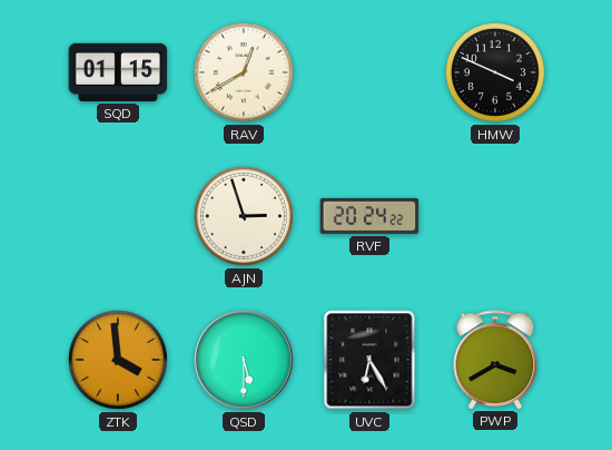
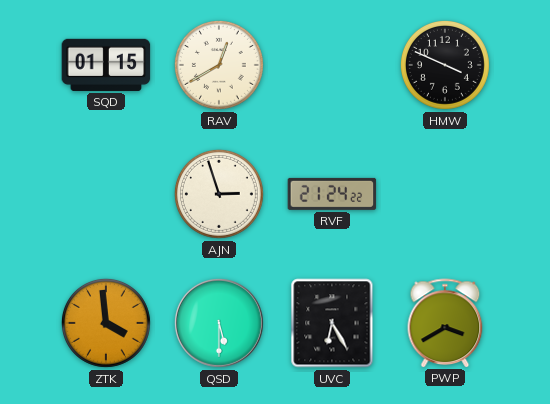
RVF: 20:24 -> 21:24 (332, 194)
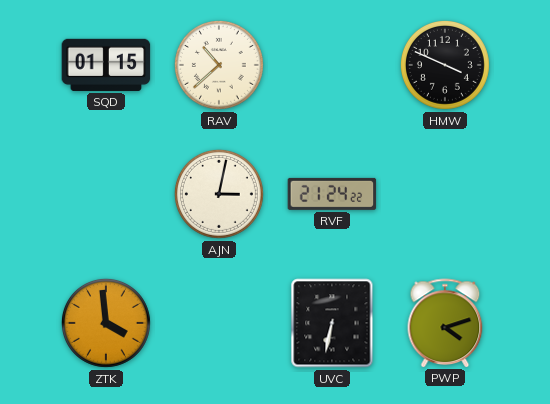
RAV: 12:40 -> 10:38 (219, 65)
AJN: 2:57 -> 3:02 (219, 194)
QSD: 5:30 -> none (219, 323)
UVC: 6:25 -> 6:32 (332, 323)
PWP: 3:40 -> 4:12 (445, 323)
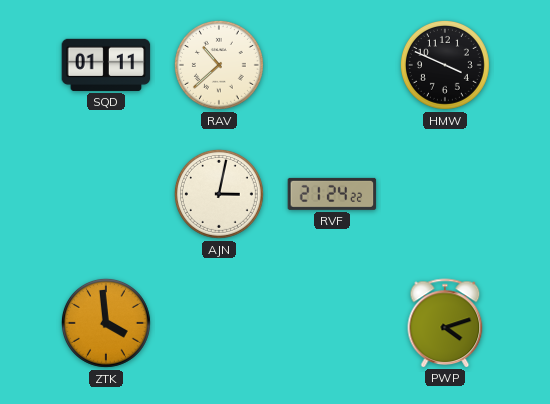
SQD: 01:15 -> 01:11 (106, 65)
UVC: 6:32 -> none (332, 323)
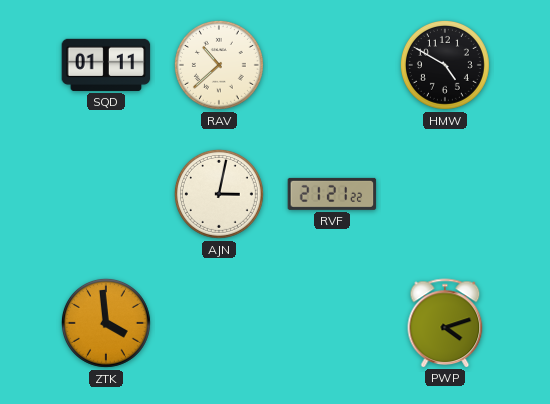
HMW: 3:49 -> 4:50 (445, 65)
RVF: 21:24 -> 21:21 (332, 194)
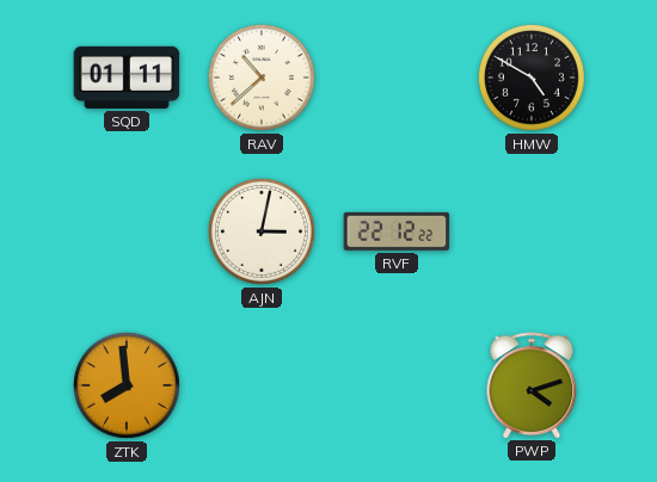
RVF: 21:21 -> 22:12 (397, 231)
ZTK: 3:59 -> 7:59 (127, 385)
